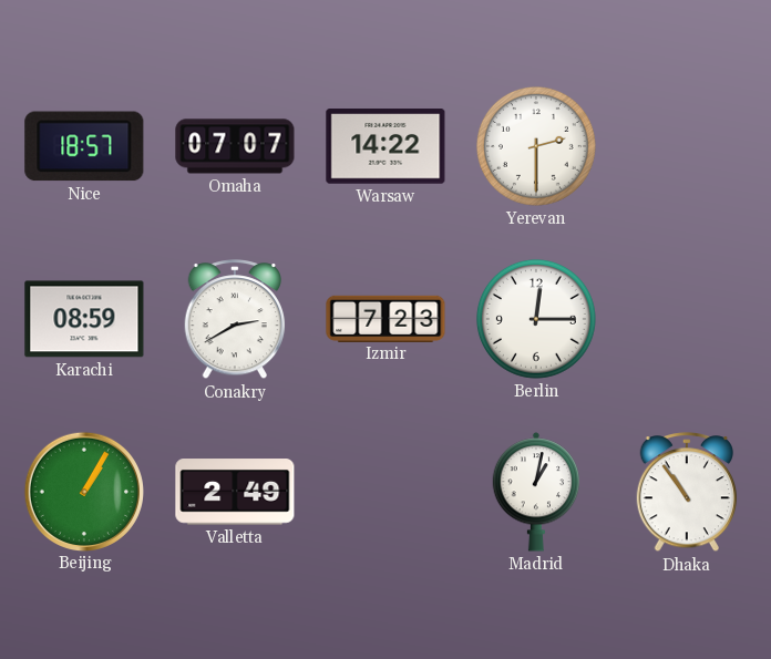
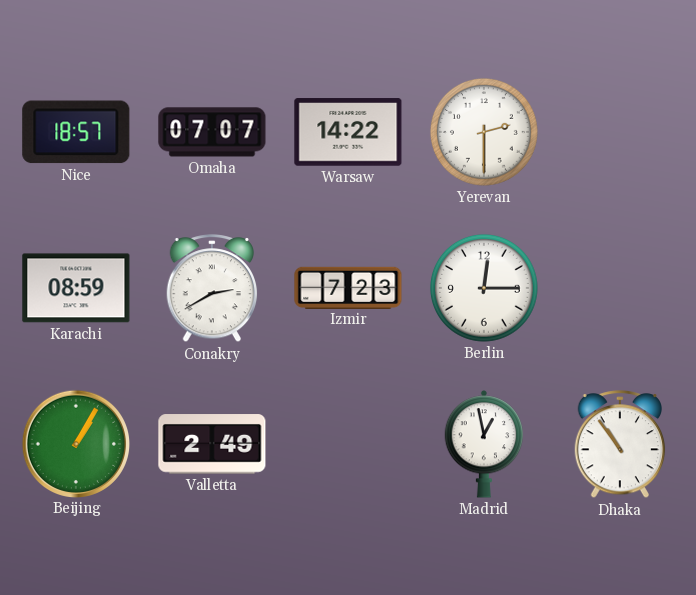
Madrid: 1:02 -> 12:58 (484, 444)
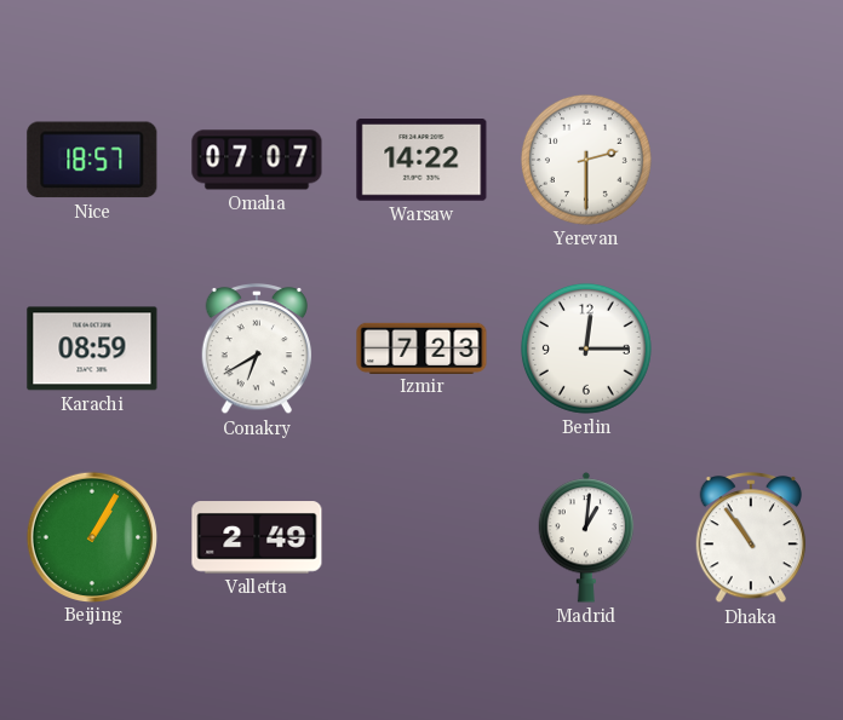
Conakry: 2:40 -> 6:40 (257, 350)
Madrid: 12:58 -> 1:01 (586, 537)
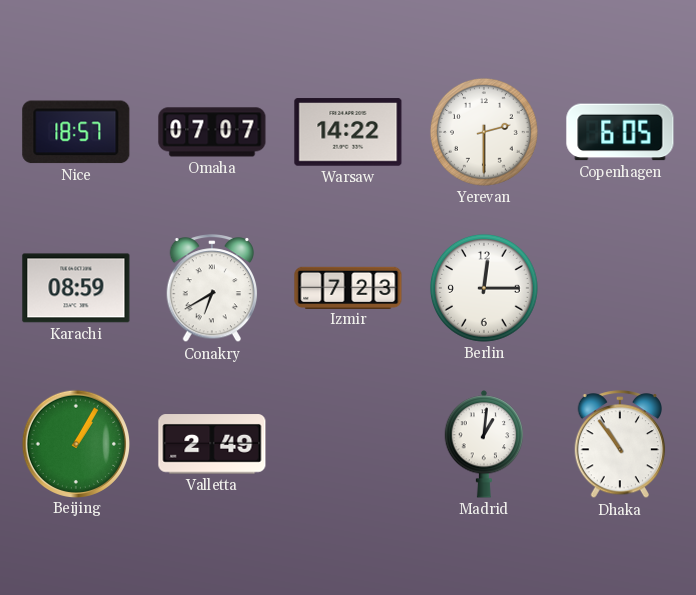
Copenhagen: none -> 6:05 (620, 132)
